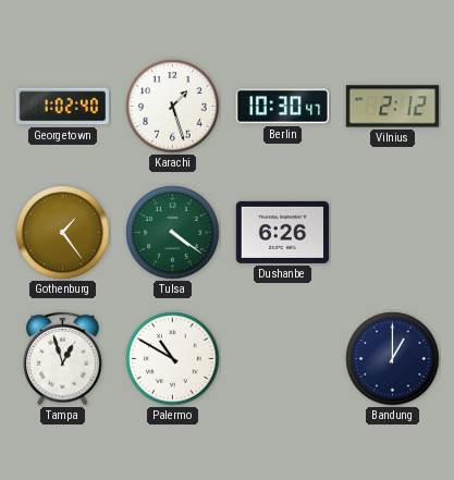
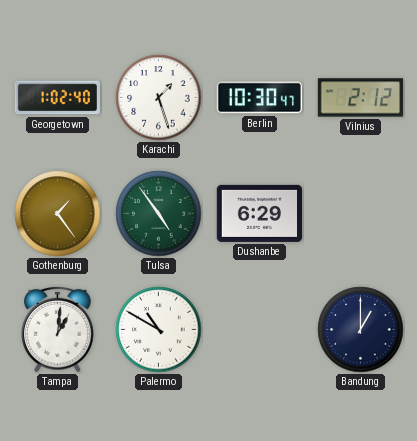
Tulsa: 4:21 -> 4:54 (159, 214)
Dushanbe: 6:26 -> 6:29 (259, 213)
Tampa: 12:57 -> 1:01 (58, 329)
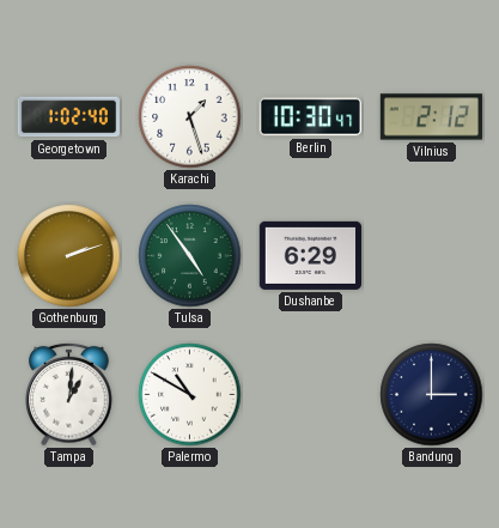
Gothenburg: 1:24 -> 2:12 (69, 256)
Bandung: 1:00 -> 3:00 (432, 395)
